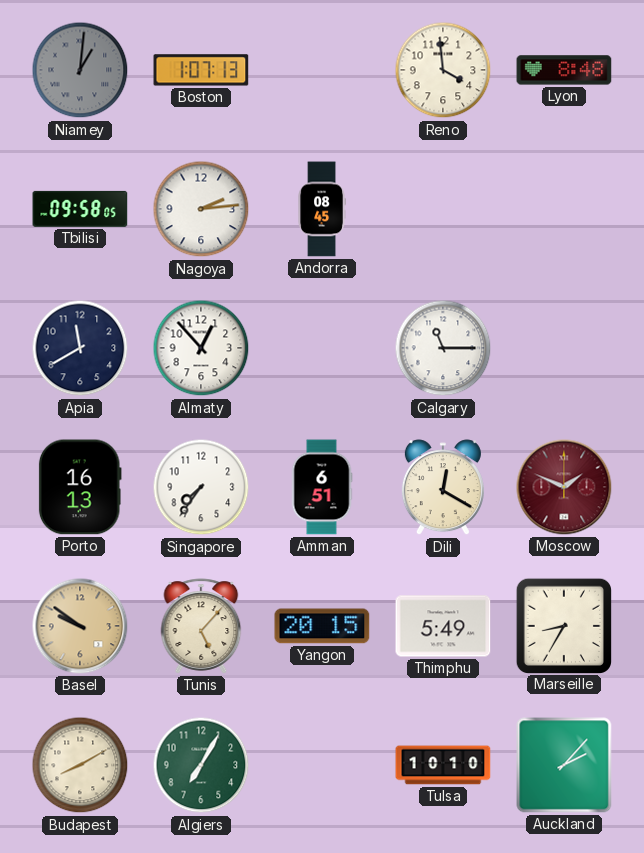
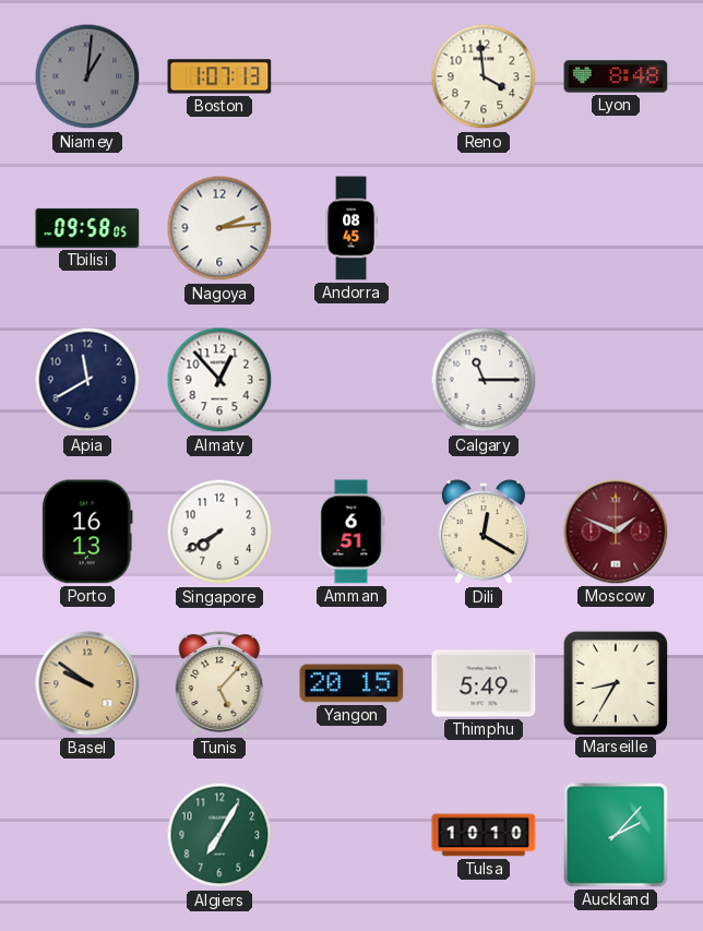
Singapore: 7:36 -> 7:40 (219, 532)
Budapest: 8:10 -> none (80, 765)
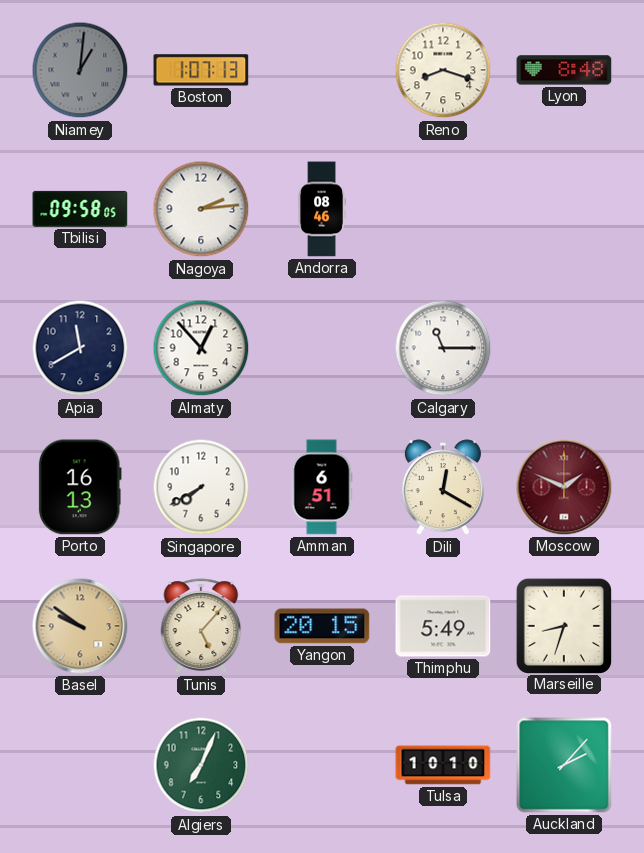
Reno: 3:59 -> 8:18 (443, 70)
Andorra: 08:45 -> 08:46 (322, 209)
Marseille: 8:35 -> 8:33 (563, 625)
Algiers: 7:05 -> 7:04 (201, 765)
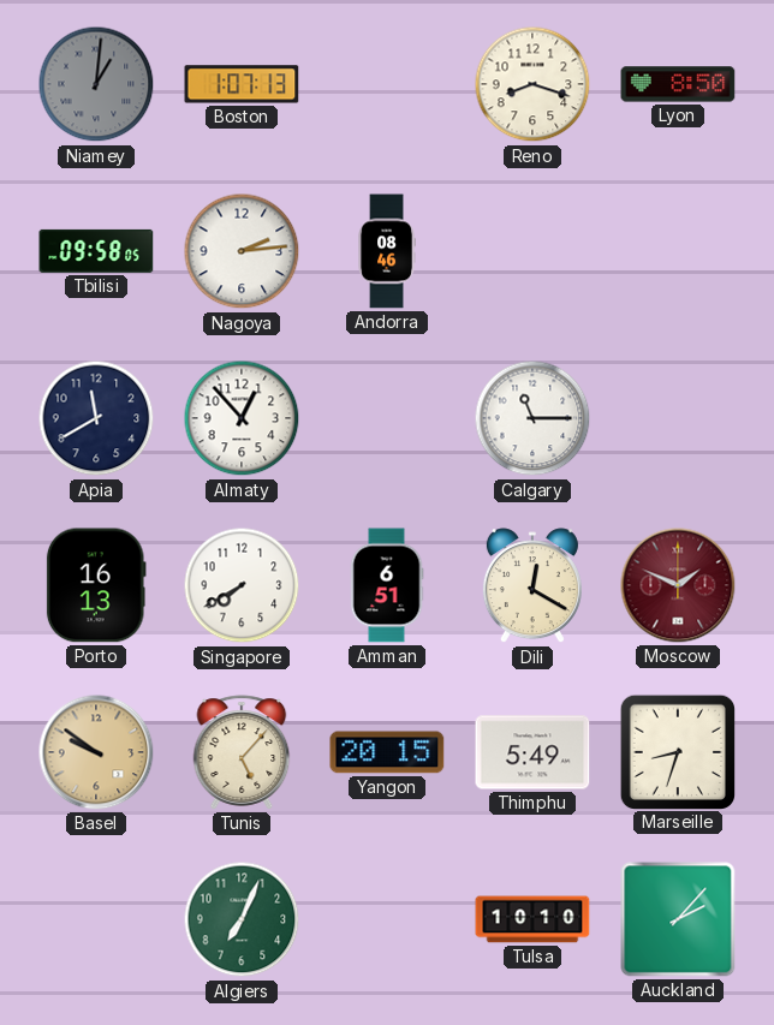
Lyon: 8:48 -> 8:50 (678, 84)
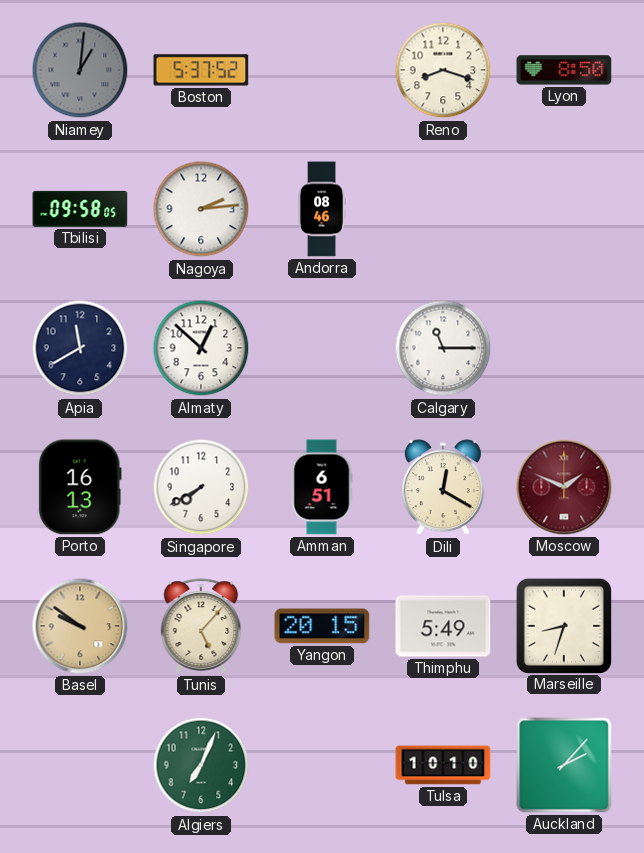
Boston: 1:07 -> 5:37 (201, 70)
Almaty: 12:53 -> 12:52 (201, 348)
